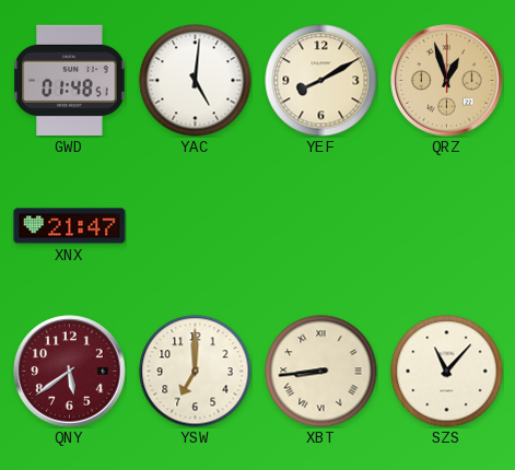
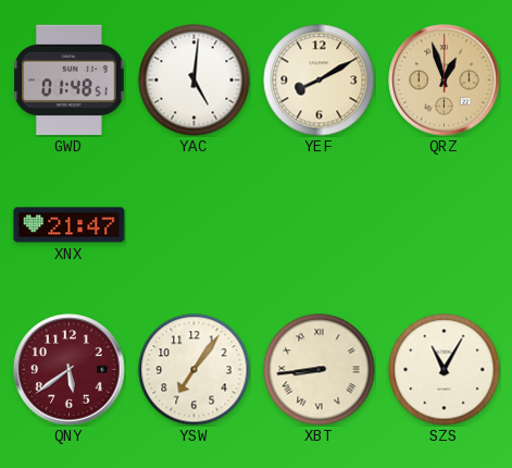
YSW: 7:00 -> 7:06 (195, 370)
SZS: 11:07 -> 11:05 (445, 370)
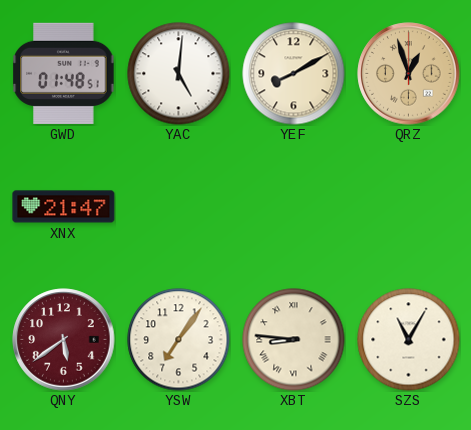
XBT: 8:44 -> 8:46 (294, 340)
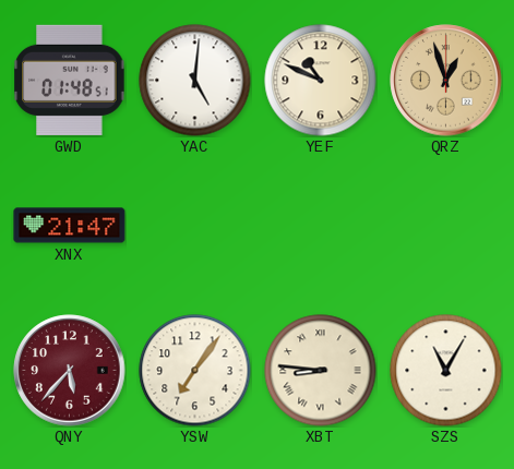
YEF: 8:10 -> 10:49 (321, 81)
QNY: 5:39 -> 5:37 (70, 371)
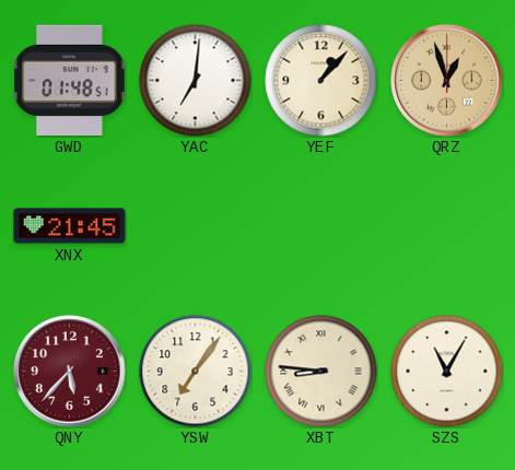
YAC: 5:01 -> 7:01 (196, 81)
YEF: 10:49 -> 1:07 (321, 81)
XNX: 21:47 -> 21:45 (70, 226)
